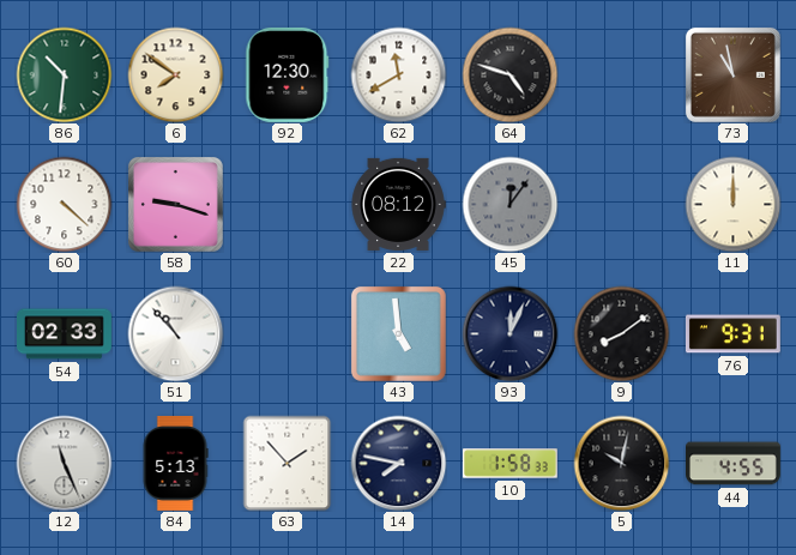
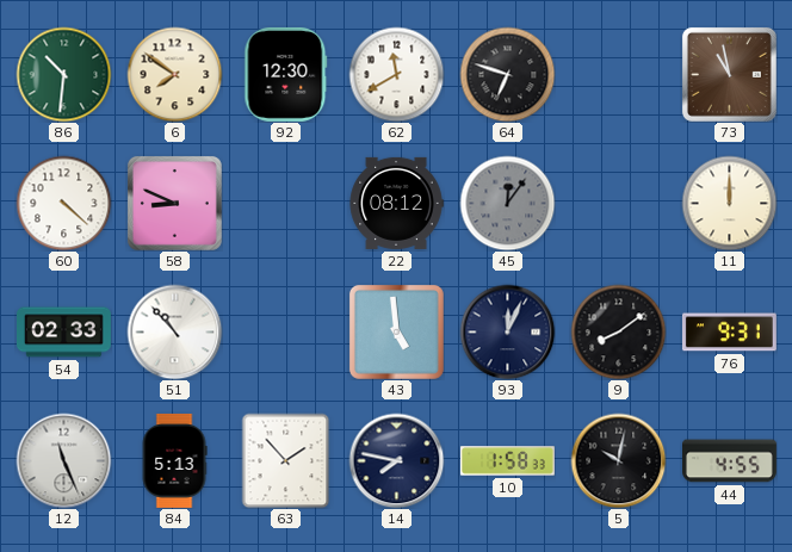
64: 4:48 -> 6:48 (507, 74)
58: 9:18 -> 8:49 (174, 203)
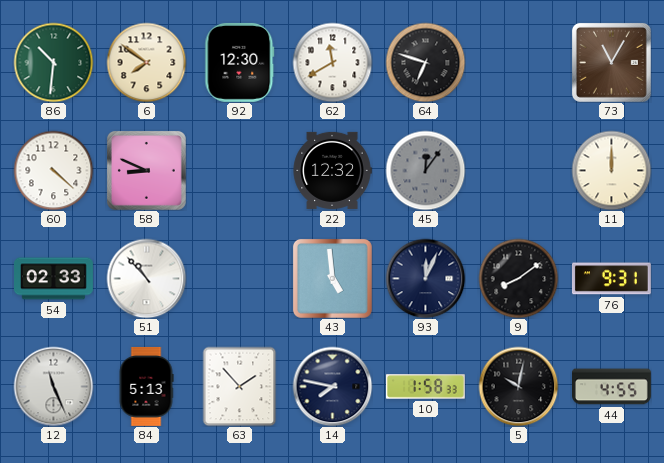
73: 10:58 -> 11:05 (611, 62)
22: 08:12 -> 12:32 (332, 170)
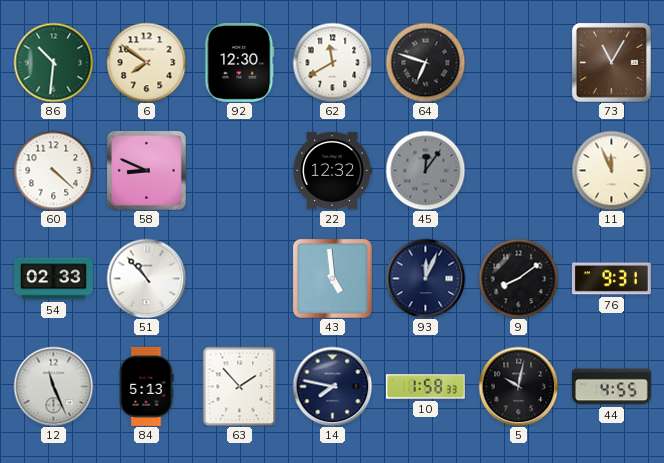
11: 12:00 -> 11:56 (611, 170)
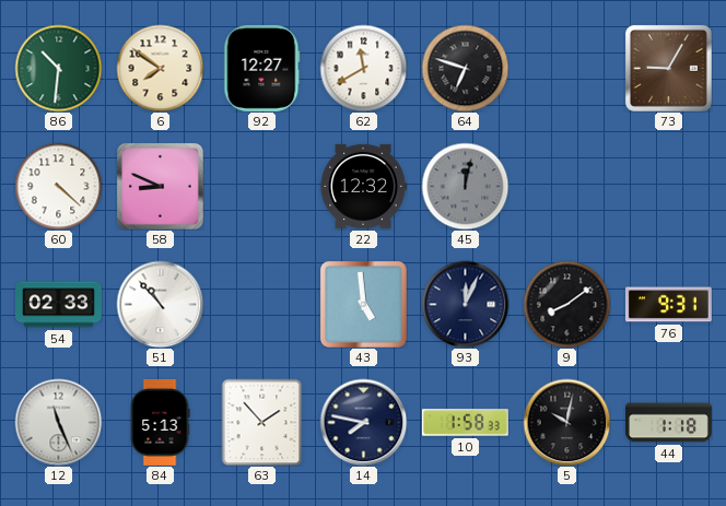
92: 12:30 -> 12:27 (262, 68)
73: 11:05 -> 9:05 (668, 68)
45: 12:06 -> 12:02 (465, 186)
11: 11:56 -> none (611, 170)
44: 4:55 -> 1:18 (669, 423)
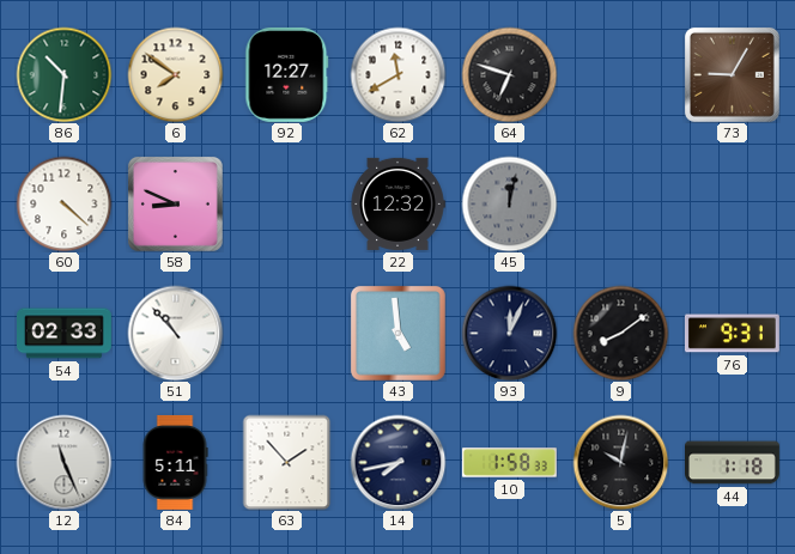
84: 5:13 -> 5:11 (175, 462)
14: 7:47 -> 7:43 (397, 462)
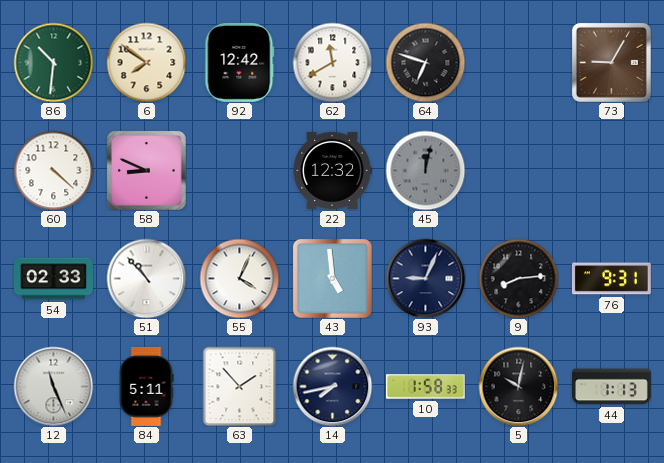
92: 12:27 -> 12:42 (240, 62)
55: none -> 4:04 (239, 278)
93: 12:04 -> 9:04 (425, 278)
9: 8:09 -> 8:14 (518, 278)
44: 1:18 -> 1:13 (612, 387)
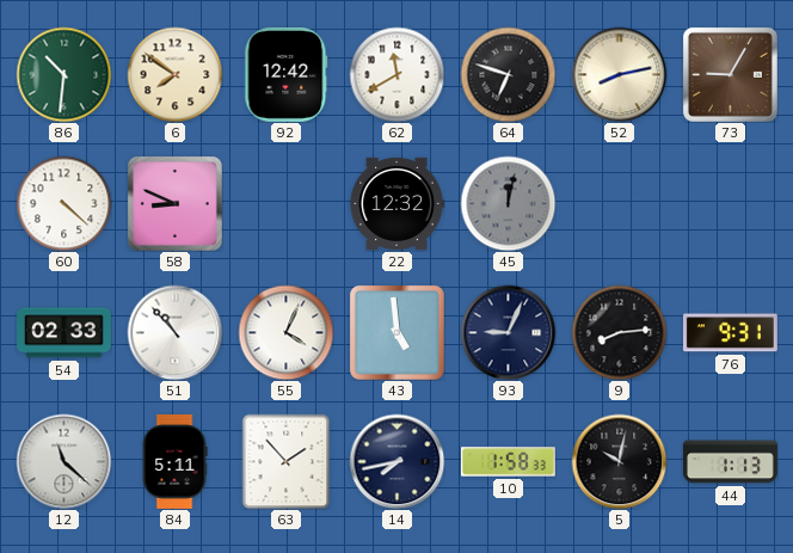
52: none -> 8:13 (619, 74)
12: 11:26 -> 11:22 (63, 461)
